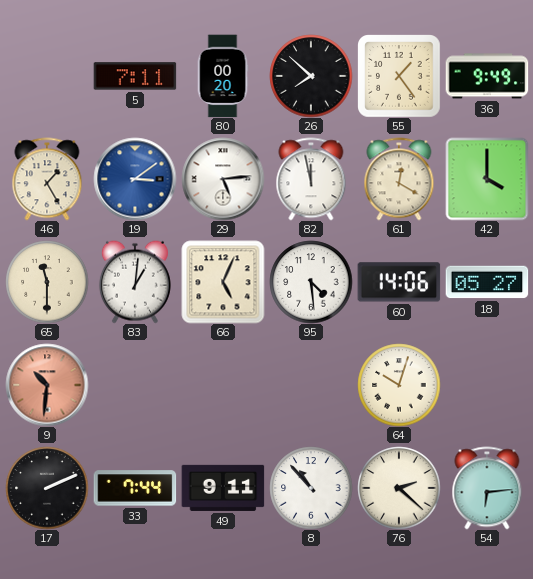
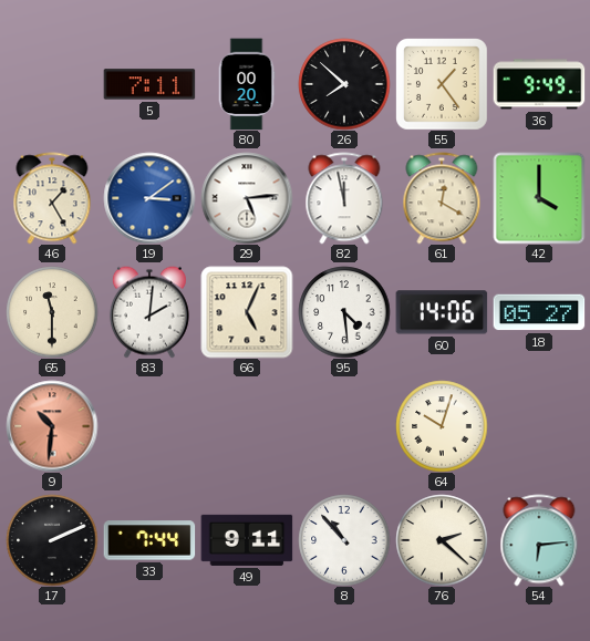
83: 1:01 -> 2:01 (149, 312)
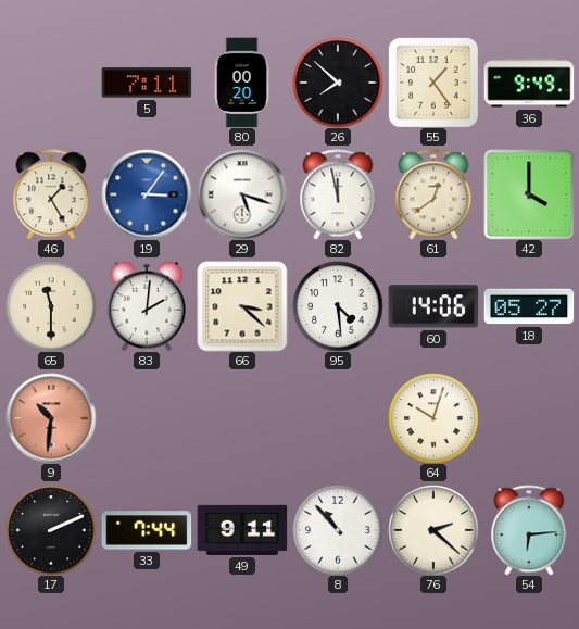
19: 3:09 -> 3:06 (147, 194)
29: 5:14 -> 5:18 (242, 194)
61: 12:20 -> 12:39 (433, 194)
66: 5:04 -> 3:22 (242, 306)
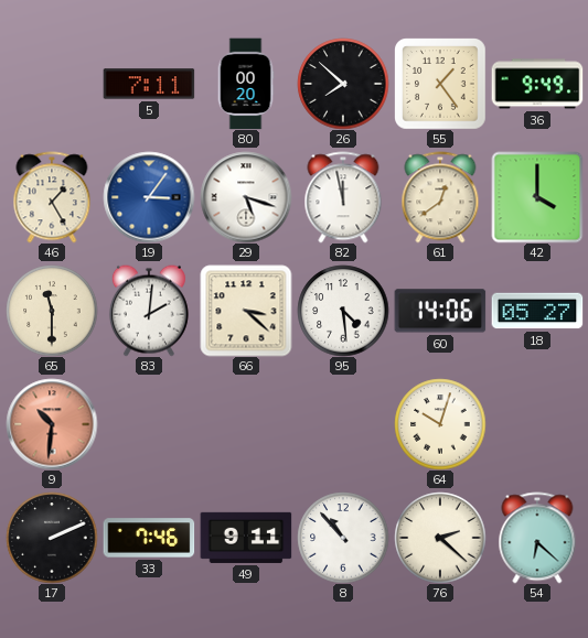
33: 7:44 -> 7:46 (149, 538)
54: 6:14 -> 6:22 (537, 538)
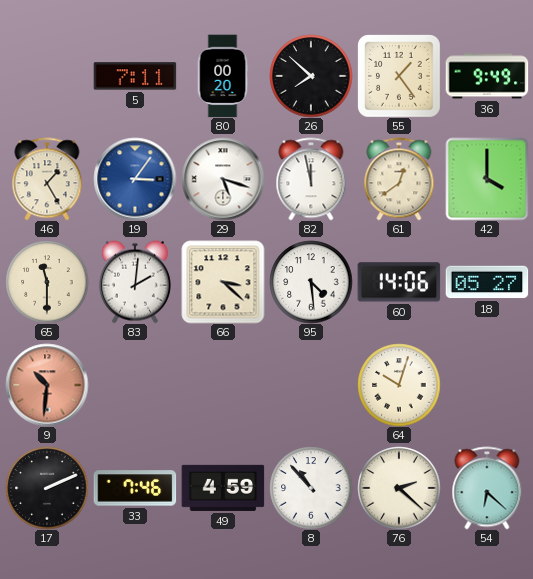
49: 9:11 -> 4:59 (223, 488)
